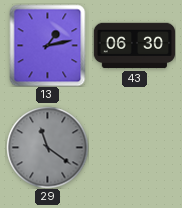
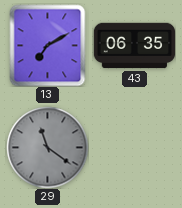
13: 1:13 -> 7:10 (48, 45)
43: 06:30 -> 06:35 (134, 46)
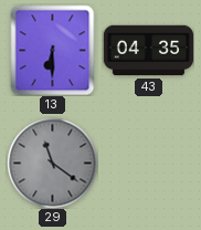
13: 7:10 -> 6:30 (53, 50)
43: 06:35 -> 04:35 (148, 51)
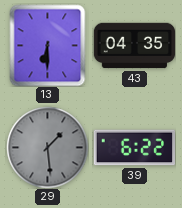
29: 11:21 -> 1:29 (47, 147)
39: none -> 6:22 (134, 148)
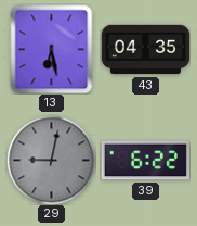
13: 6:30 -> 6:28 (52, 49)
29: 1:29 -> 9:02 (51, 160)
